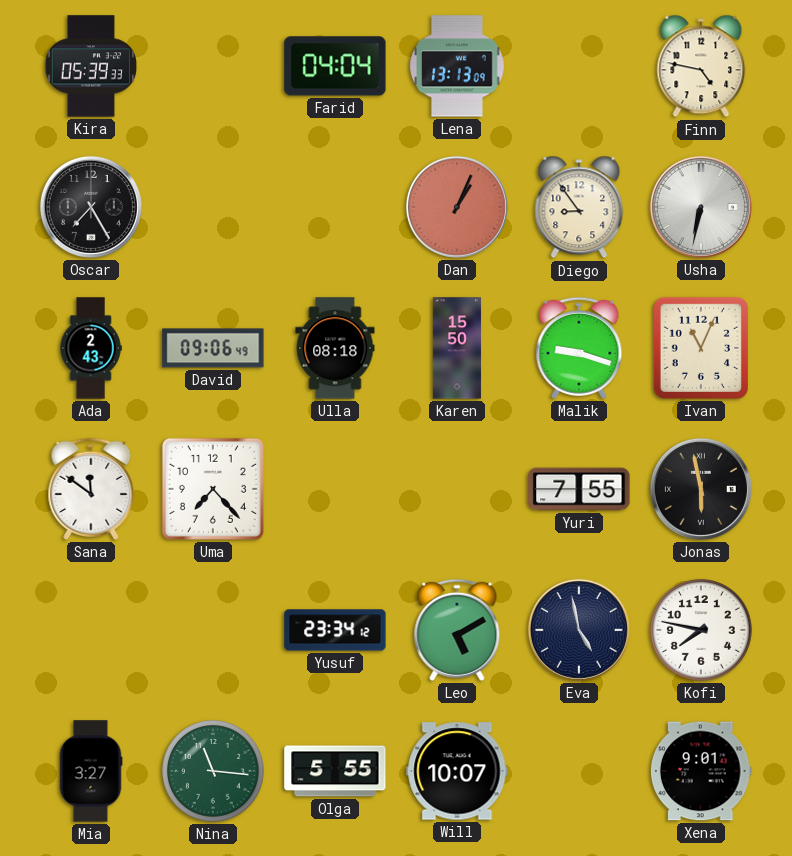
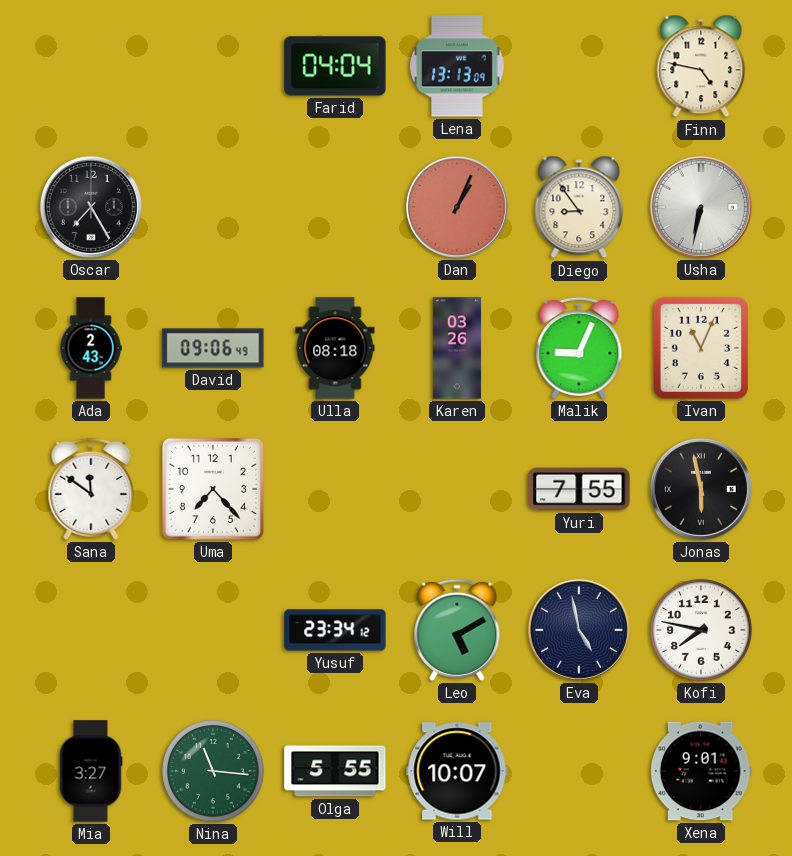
Kira: 05:39 -> none (90, 66)
Karen: 15:50 -> 03:26 (457, 348)
Malik: 9:18 -> 9:04 (579, 348)
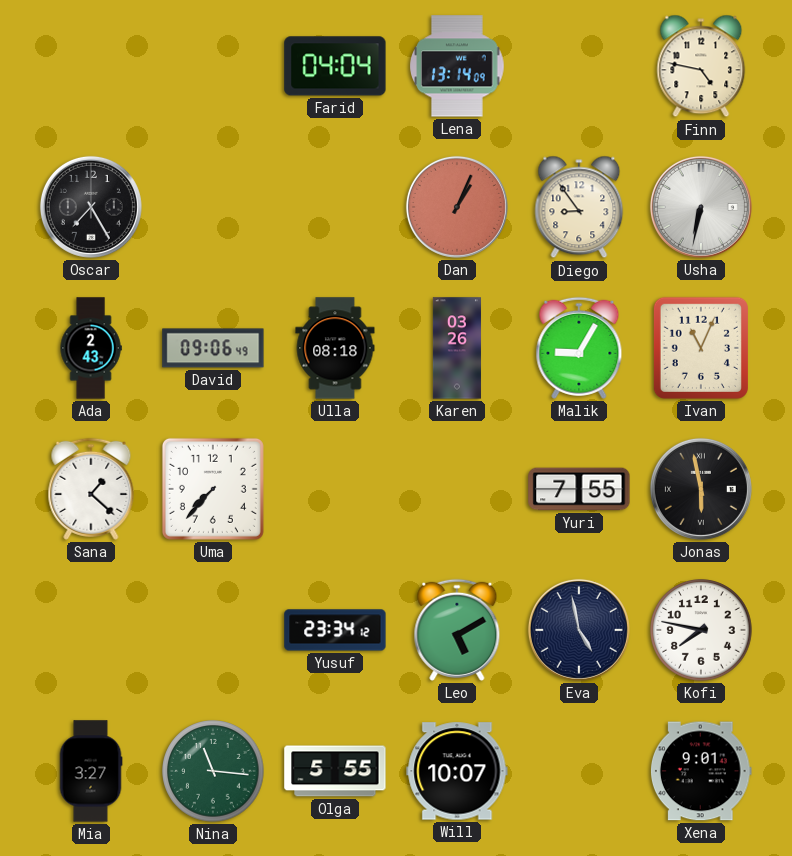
Lena: 13:13 -> 13:14 (457, 66)
Malik: 9:04 -> 9:05 (579, 348)
Sana: 11:51 -> 1:22 (91, 489)
Uma: 7:23 -> 7:37 (213, 489)
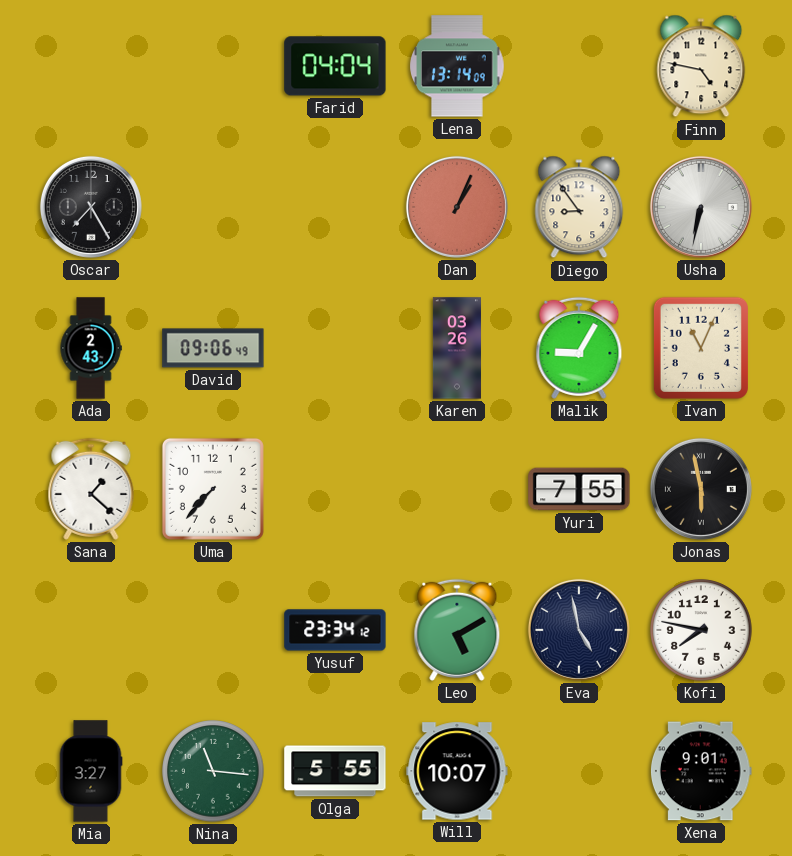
Ulla: 08:18 -> none (335, 348)
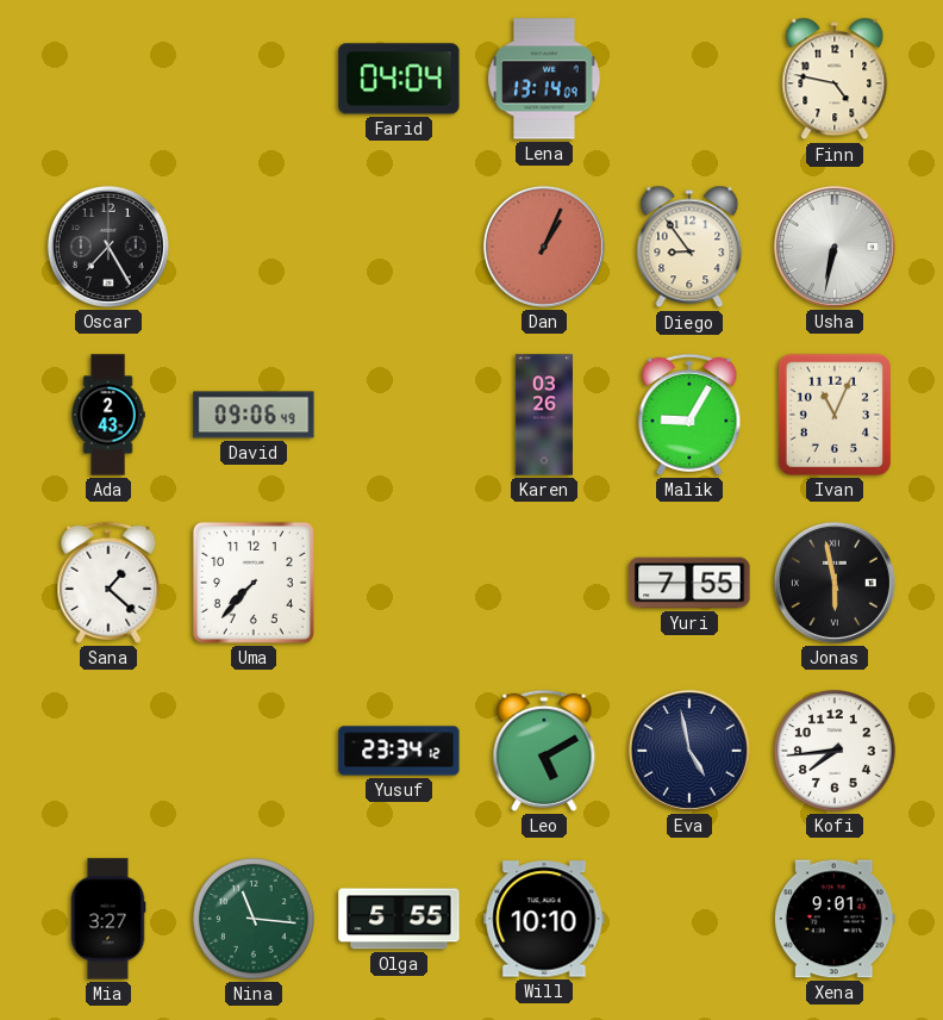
Kofi: 7:47 -> 7:44 (835, 751)
Will: 10:07 -> 10:10 (544, 919)
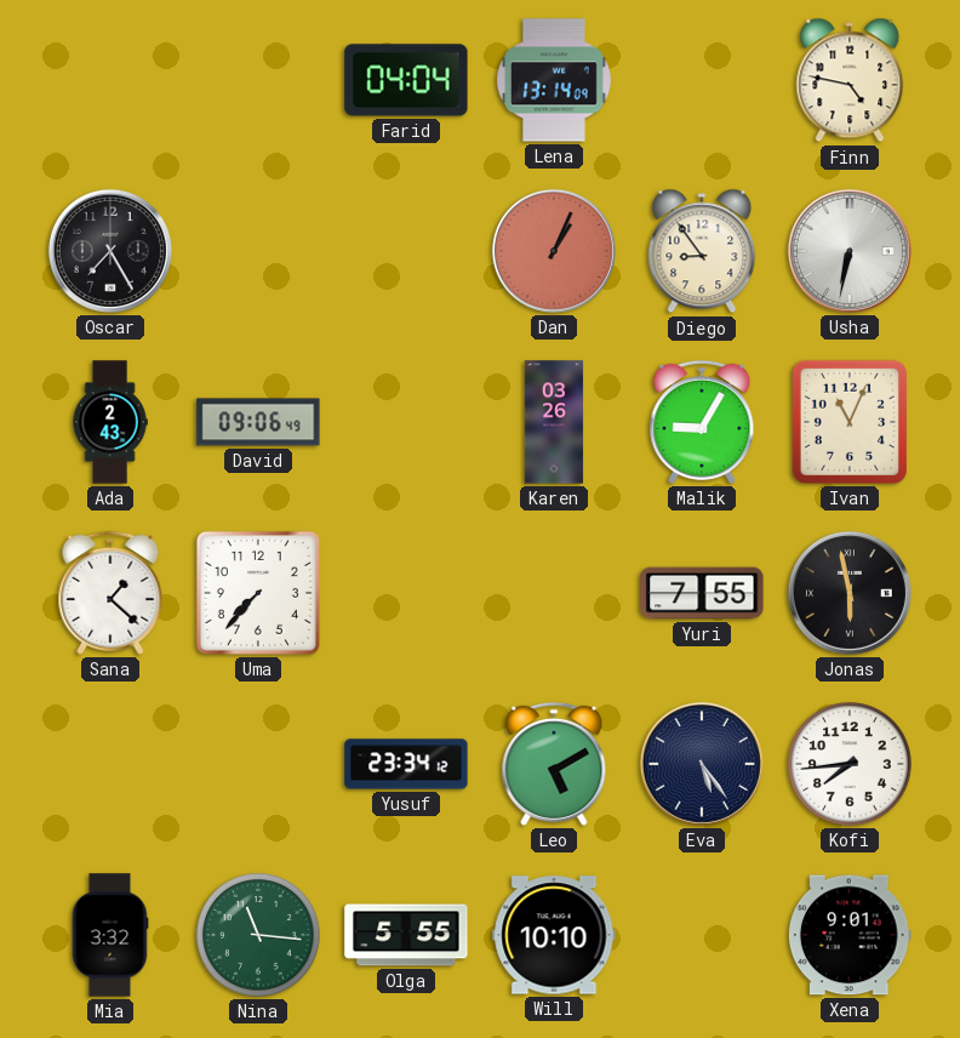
Eva: 4:58 -> 5:24 (702, 764)
Mia: 3:27 -> 3:32 (110, 935)
